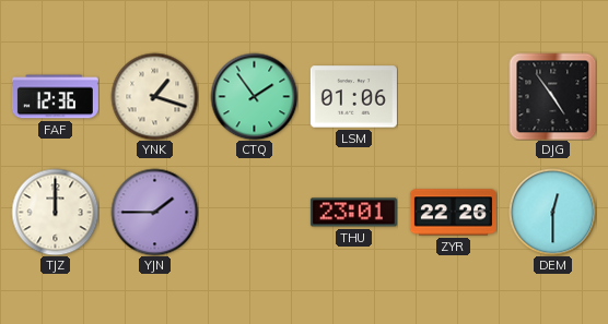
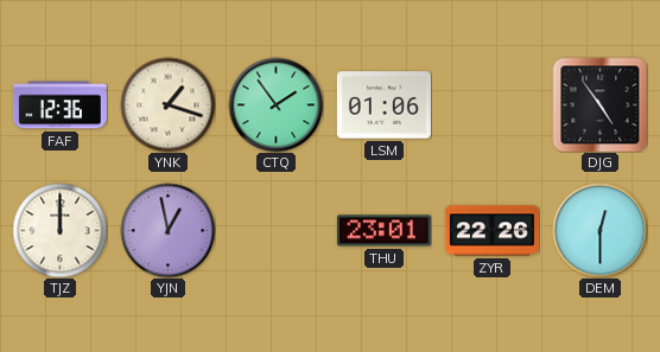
YJN: 1:45 -> 12:58 (167, 230)
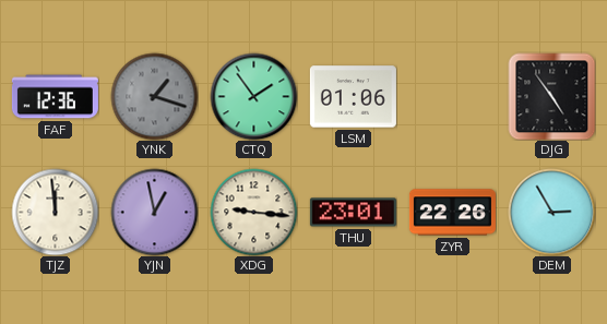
YNK dial: cream -> grey (154, 96)
TJZ: 12:00 -> 11:59 (55, 212)
XDG: none -> 9:16 (253, 212)
DEM: 12:30 -> 2:55 (551, 212)
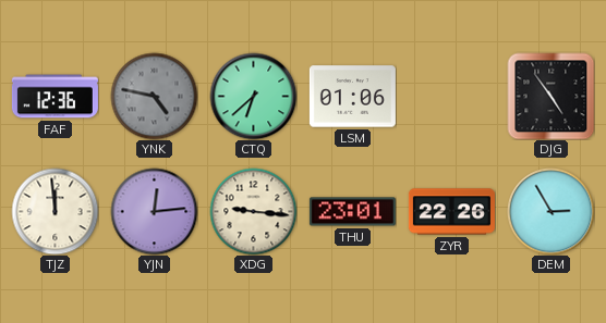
YNK: 1:18 -> 4:47 (154, 96)
CTQ: 1:54 -> 6:38 (253, 96)
YJN: 12:58 -> 12:14 (154, 211)
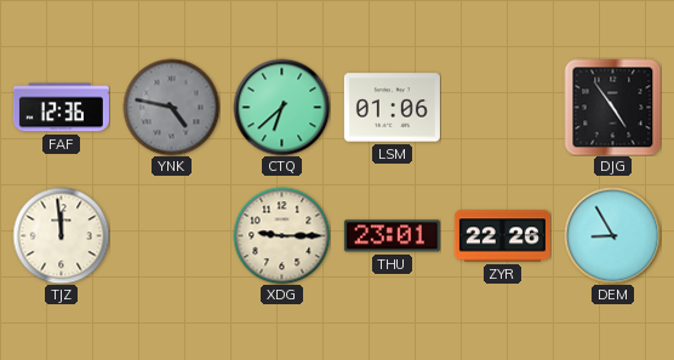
YJN: 12:14 -> none (154, 211)
XDG: 9:16 -> 9:15 (281, 235)
DEM: 2:55 -> 8:55 (612, 235)
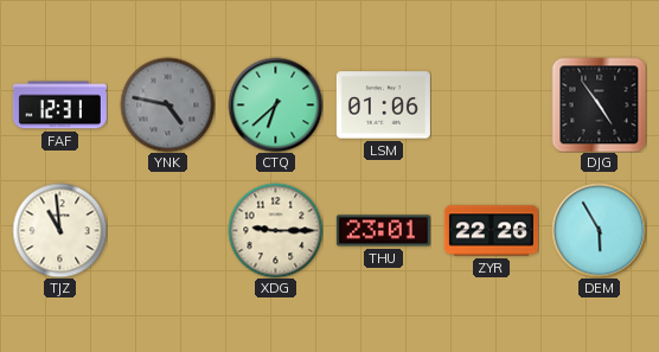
FAF: 12:36 -> 12:31 (59, 105)
TJZ: 11:59 -> 10:59 (59, 230)
DEM: 8:55 -> 5:55 (599, 230)
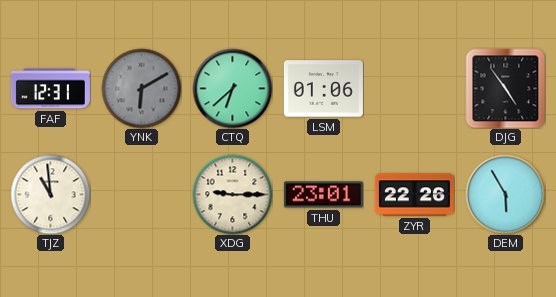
YNK: 4:47 -> 6:10 (141, 88)
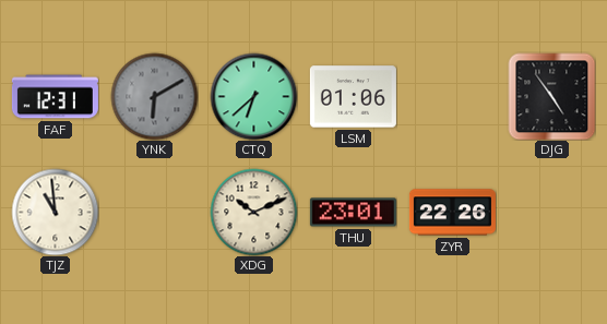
XDG: 9:15 -> 10:11 (253, 212)
DEM: 5:55 -> none (505, 194)
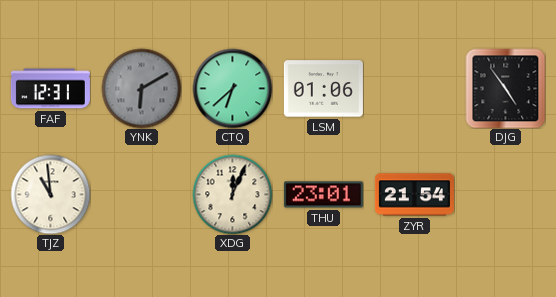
XDG: 10:11 -> 12:04 (232, 194)
ZYR: 22:26 -> 21:54 (414, 195)
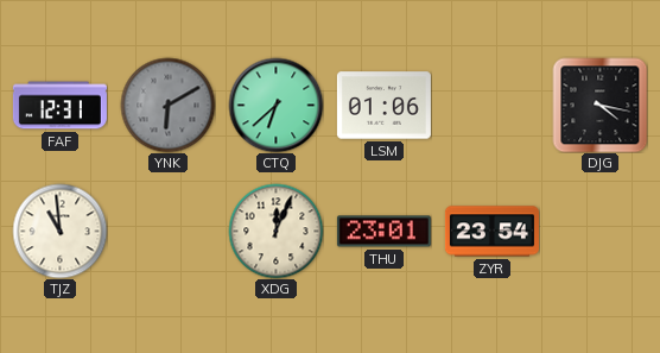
DJG: 4:54 -> 4:17 (599, 105)
ZYR: 21:54 -> 23:54 (491, 232)
